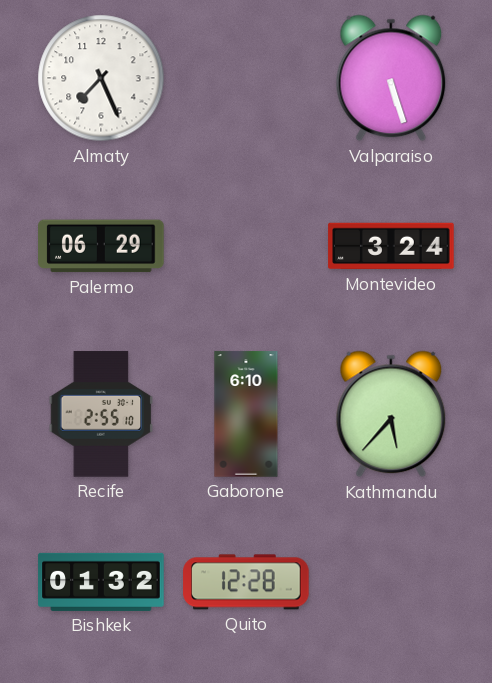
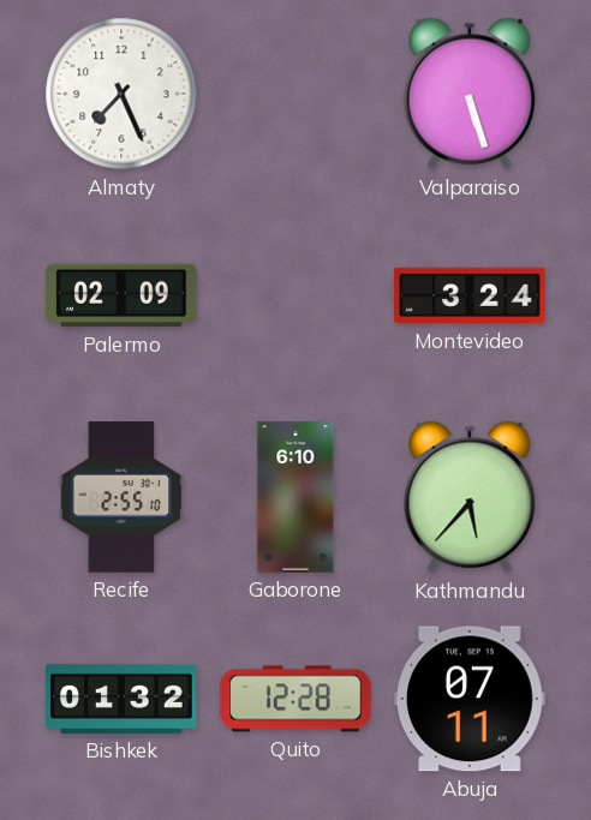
Palermo: 06:29 -> 02:09 (121, 295)
Abuja: none -> 07:11 (471, 699)
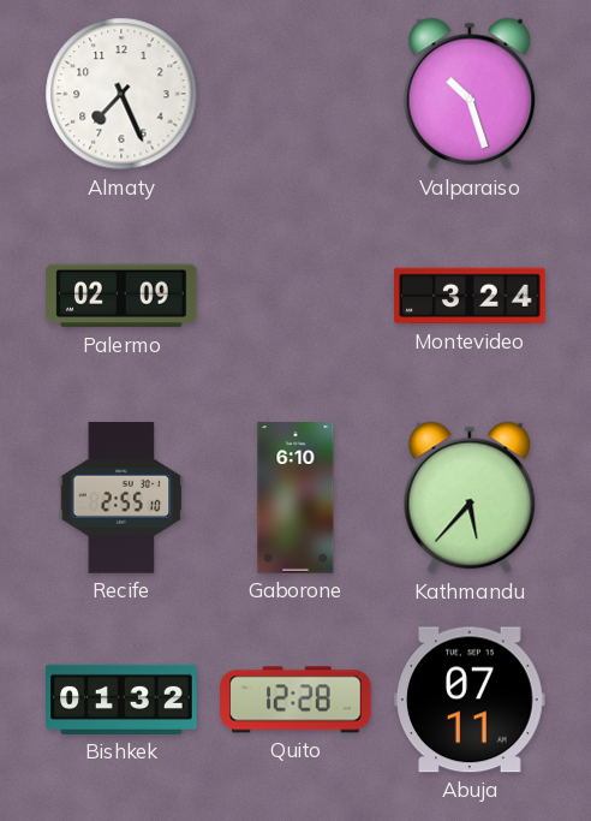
Valparaiso: 5:27 -> 10:27 (470, 94)
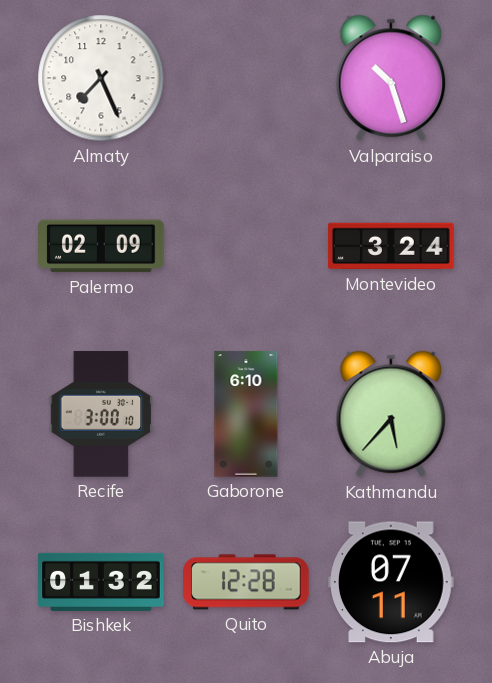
Recife: 2:55 -> 3:00 (101, 414)
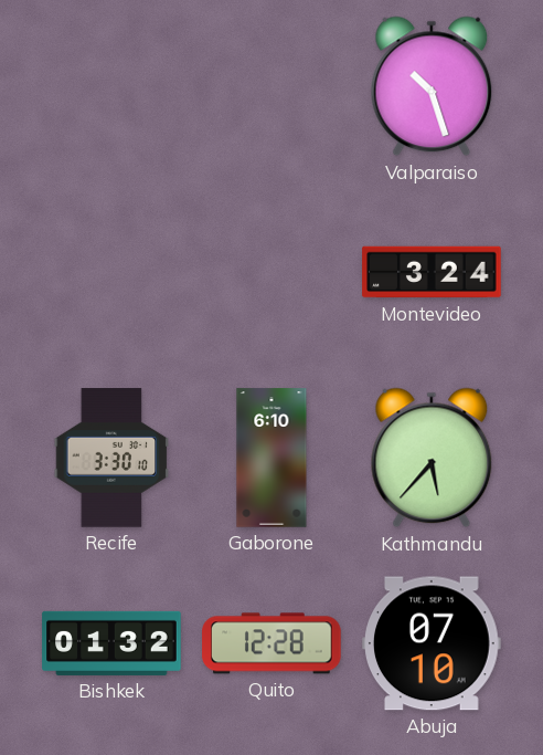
Almaty: 7:26 -> none (101, 78)
Palermo: 02:09 -> none (101, 246)
Recife: 3:00 -> 3:30 (111, 458)
Abuja: 07:11 -> 07:10 (433, 643)
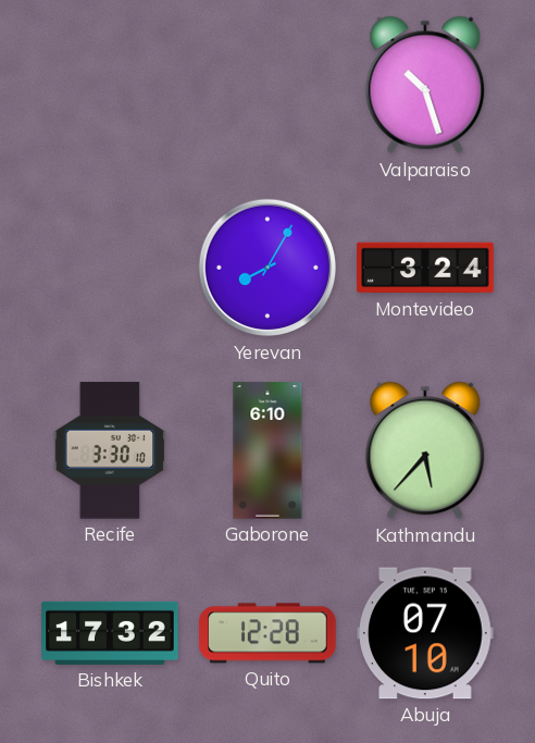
Yerevan: none -> 8:05 (267, 268)
Bishkek: 01:32 -> 17:32 (110, 633)
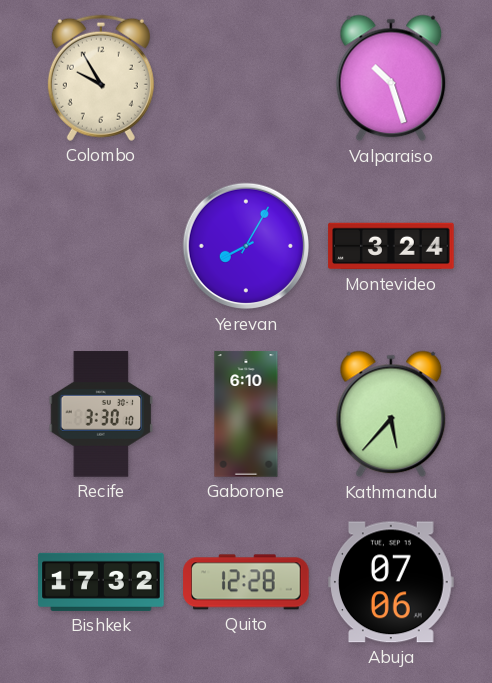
Colombo: none -> 9:55 (101, 78)
Abuja: 07:10 -> 07:06 (392, 582)
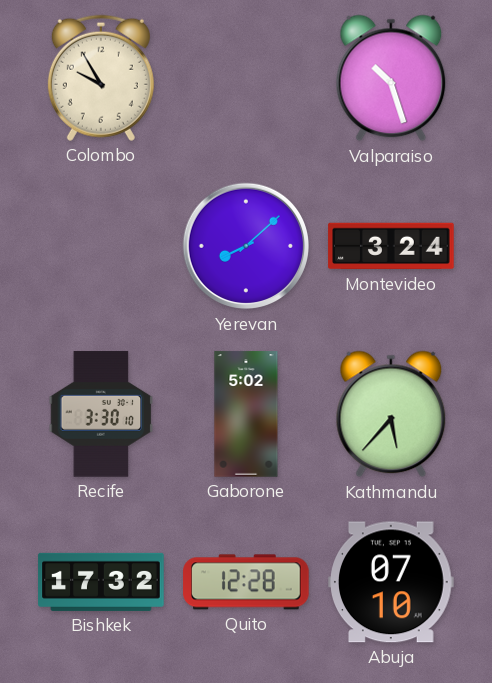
Yerevan: 8:05 -> 8:08 (246, 246)
Gaborone: 6:10 -> 5:02 (246, 414)
Abuja: 07:06 -> 07:10 (392, 582)
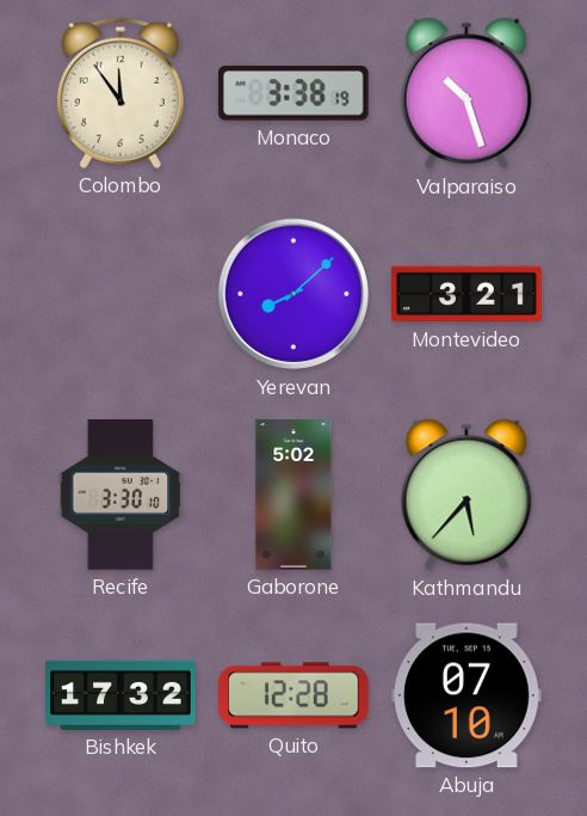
Colombo: 9:55 -> 11:54 (121, 93)
Monaco: none -> 3:38 (293, 93)
Montevideo: 3:24 -> 3:21 (466, 294)
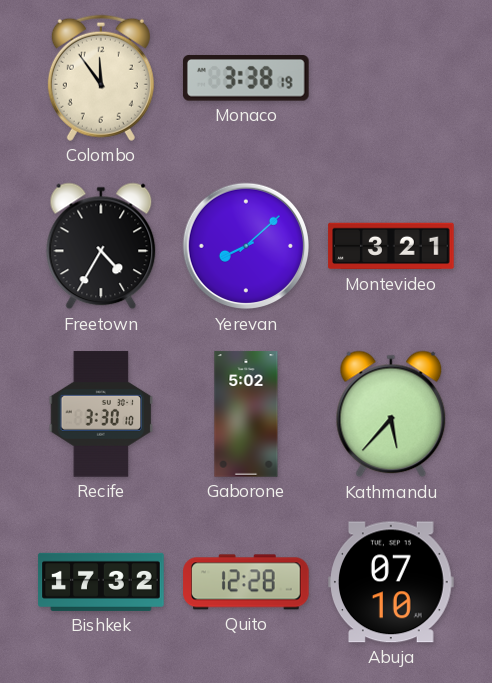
Valparaiso: 10:27 -> none (466, 93)
Freetown: none -> 4:35 (101, 246)
